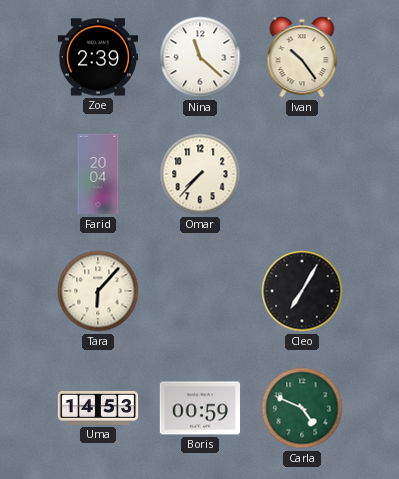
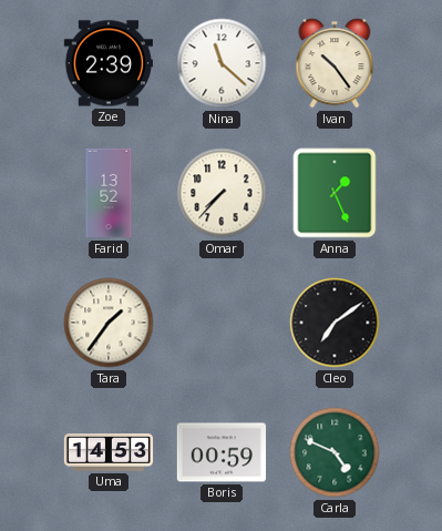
Farid: 20:04 -> 13:52 (109, 193)
Anna: none -> 1:26 (335, 193)
Tara: 6:07 -> 1:36 (109, 323)
Cleo: 7:05 -> 7:09 (335, 323)
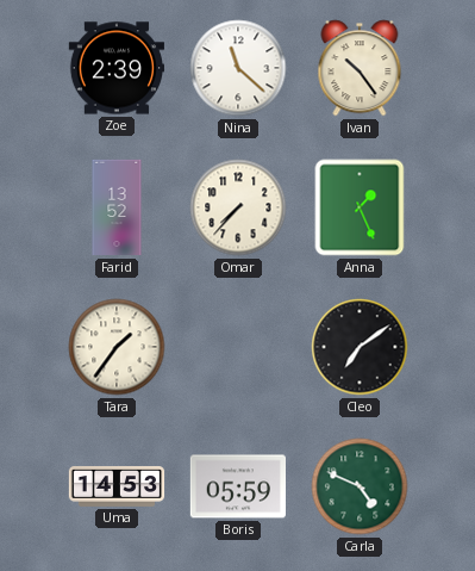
Boris: 00:59 -> 05:59 (237, 486)
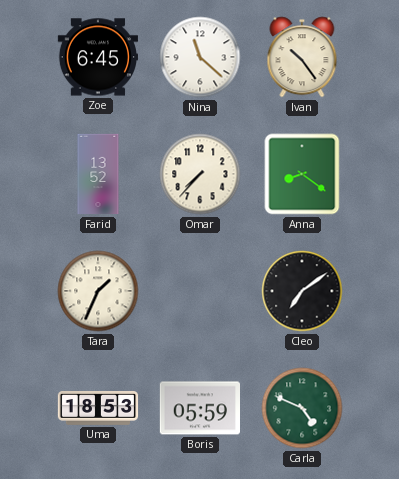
Zoe: 2:39 -> 6:45 (97, 57)
Anna: 1:26 -> 8:21 (302, 174)
Tara: 1:36 -> 1:34 (98, 291)
Uma: 14:53 -> 18:53 (98, 409)
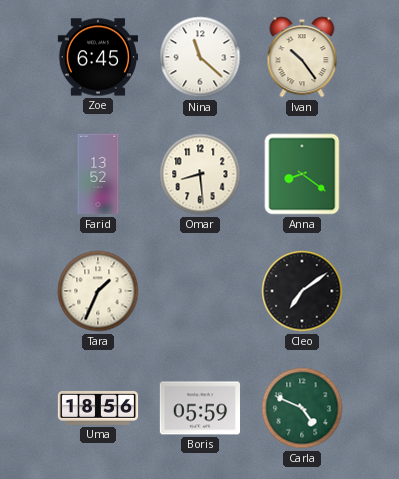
Omar: 7:37 -> 8:29 (200, 174)
Uma: 18:53 -> 18:56 (98, 409)
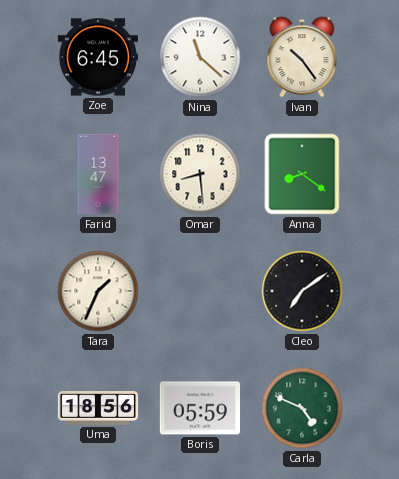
Farid: 13:52 -> 13:47 (98, 174)
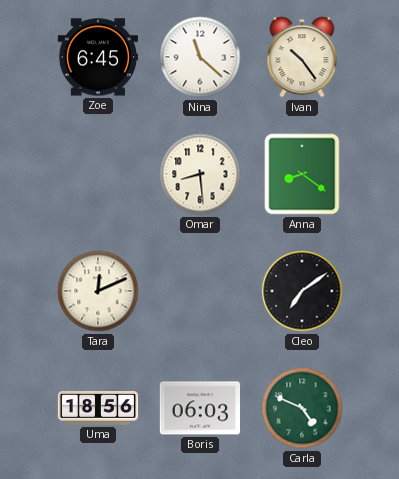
Farid: 13:47 -> none (98, 174)
Tara: 1:34 -> 12:11 (98, 291)
Boris: 05:59 -> 06:03 (199, 408)
